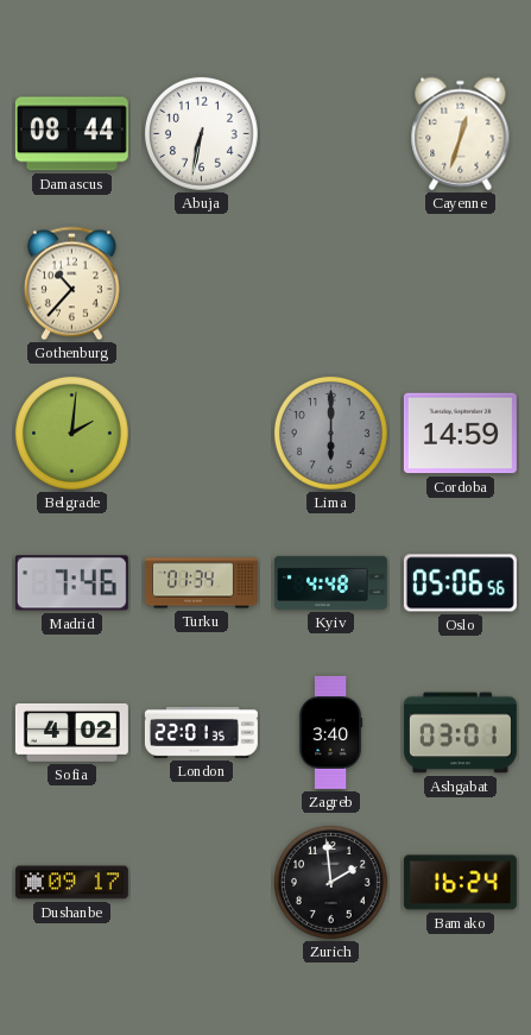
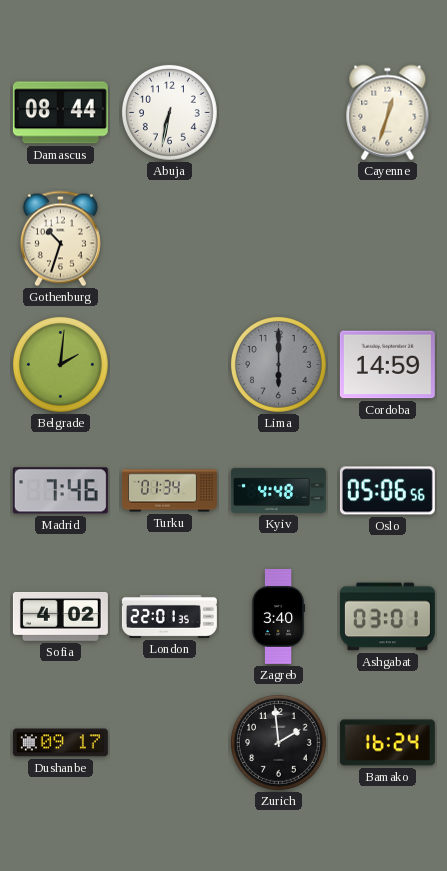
Gothenburg: 10:37 -> 10:33 (60, 239)
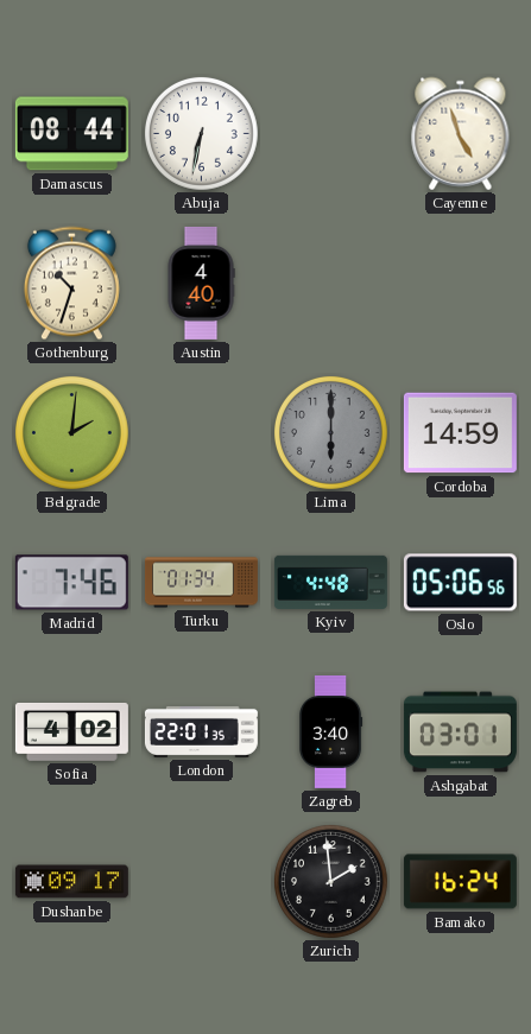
Cayenne: 12:33 -> 4:57 (461, 134)
Austin: none -> 4:40 (201, 283)
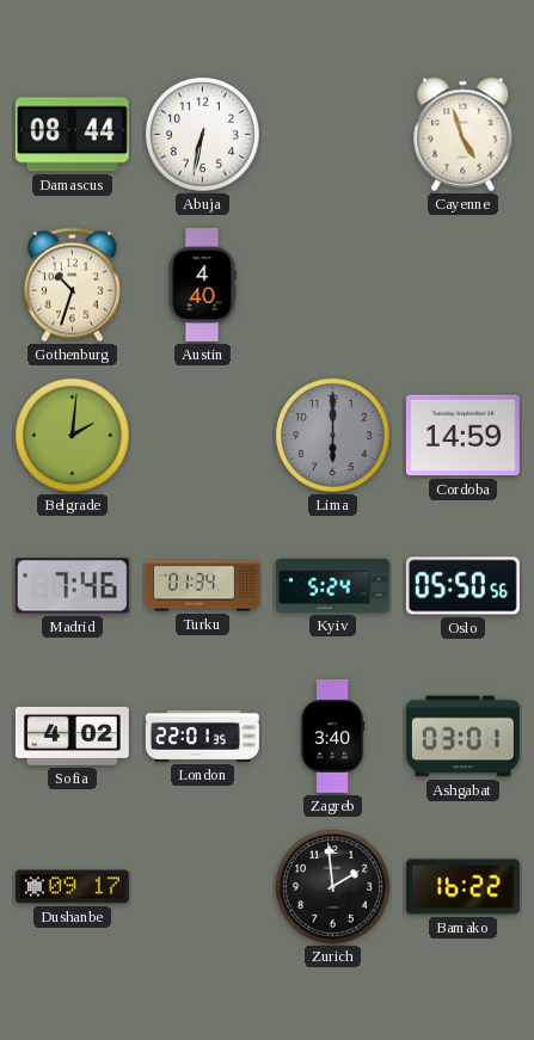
Kyiv: 4:48 -> 5:24 (332, 585)
Oslo: 05:06 -> 05:50 (462, 586)
Bamako: 16:24 -> 16:22 (462, 887)
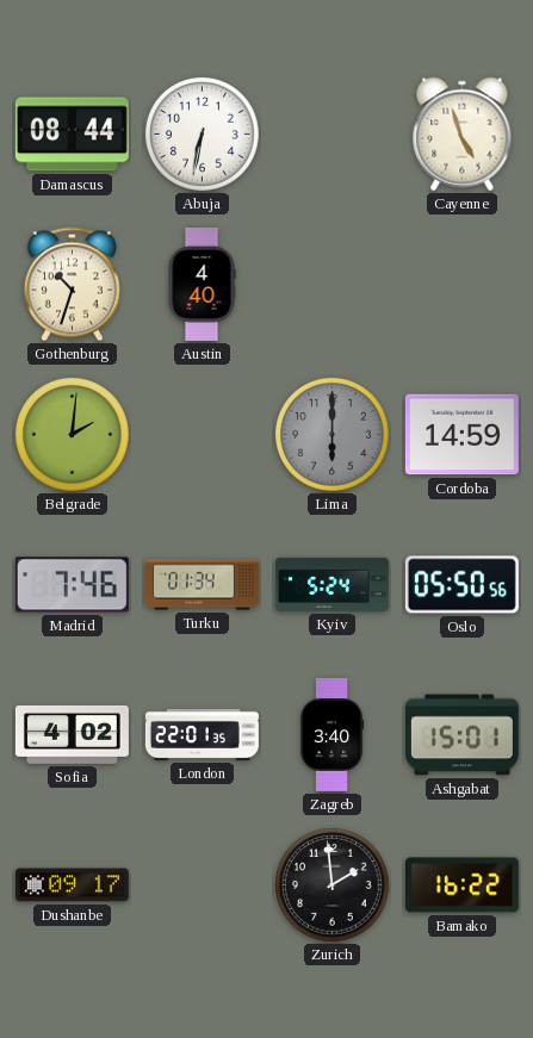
Ashgabat: 03:01 -> 15:01 (461, 735)
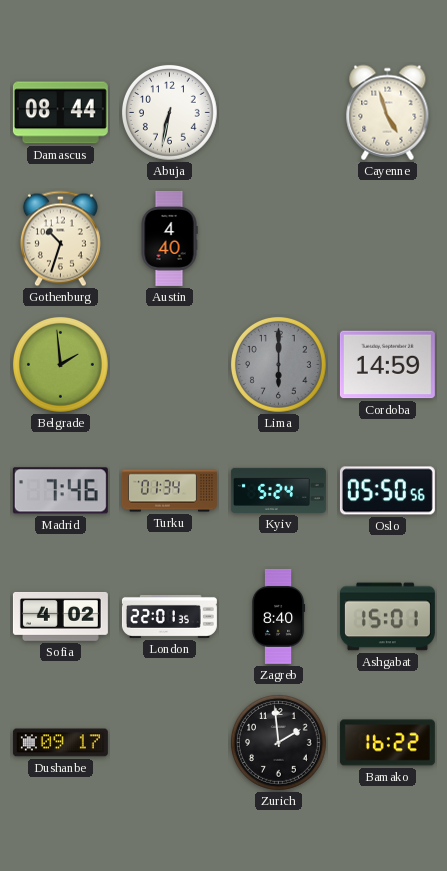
Belgrade: 2:01 -> 1:59 (61, 365)
Zagreb: 3:40 -> 8:40 (278, 616)
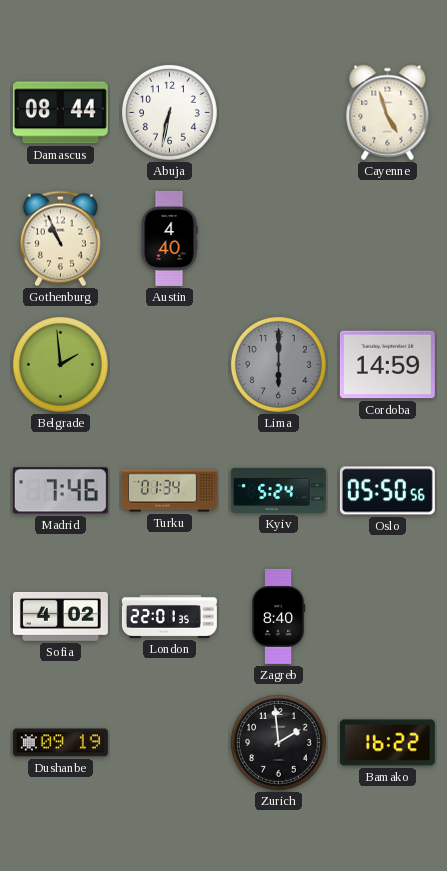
Gothenburg: 10:33 -> 10:56 (60, 239)
Ashgabat: 15:01 -> none (387, 617)
Dushanbe: 09:17 -> 09:19 (60, 743)
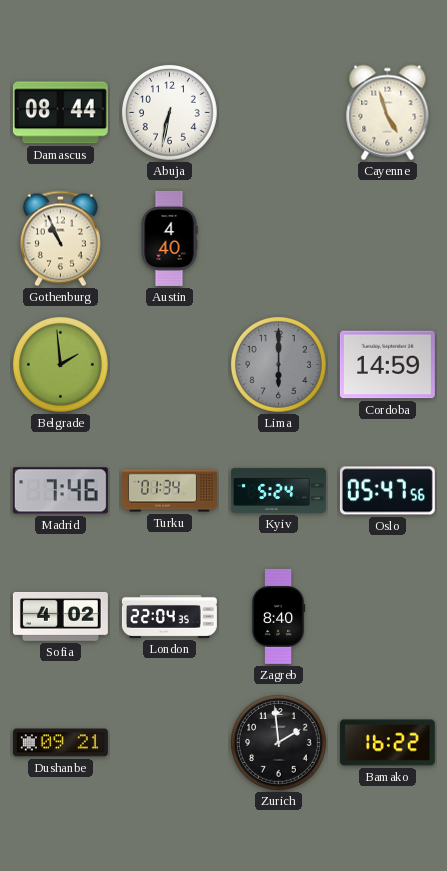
Oslo: 05:50 -> 05:47 (387, 491)
London: 22:01 -> 22:04 (169, 616)
Dushanbe: 09:19 -> 09:21 (60, 743)
